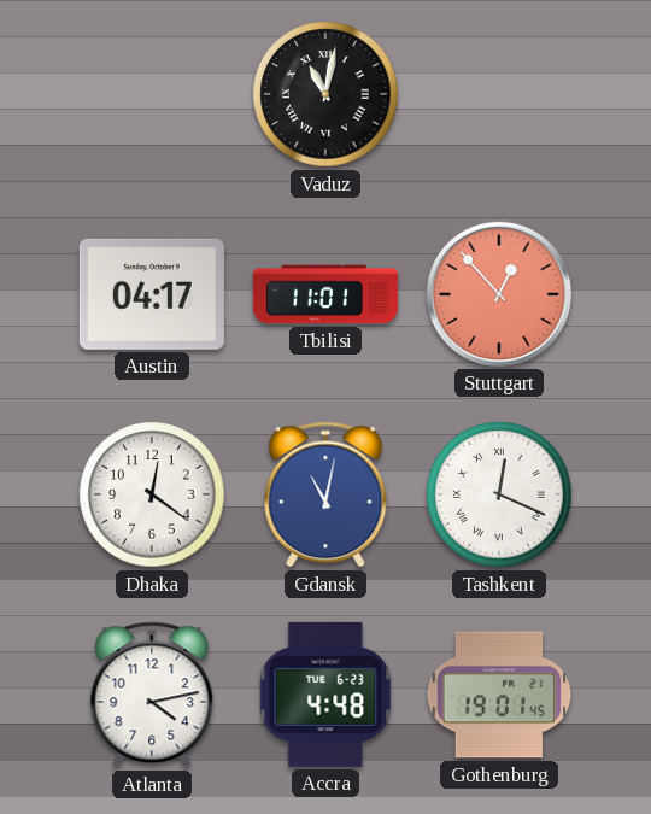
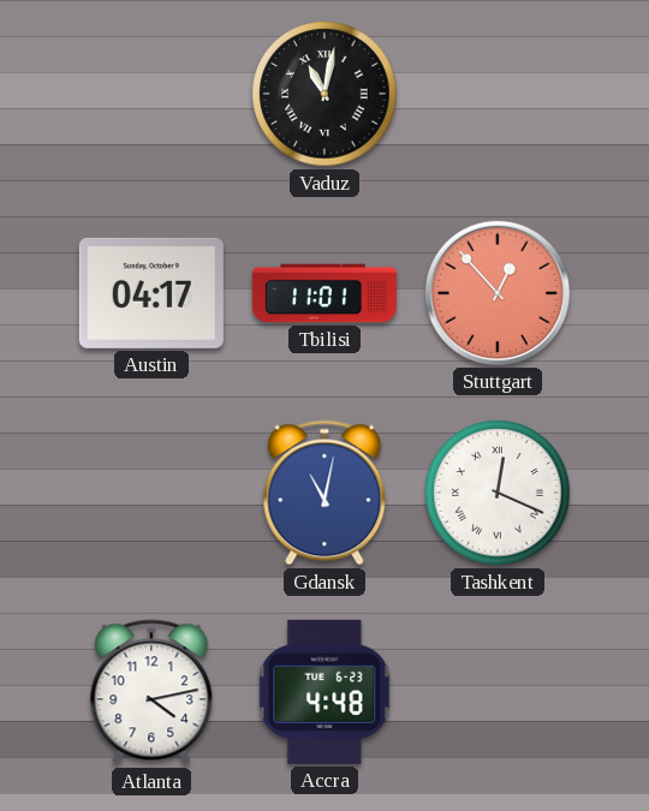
Dhaka: 12:21 -> none (152, 494)
Gothenburg: 19:01 -> none (499, 695)
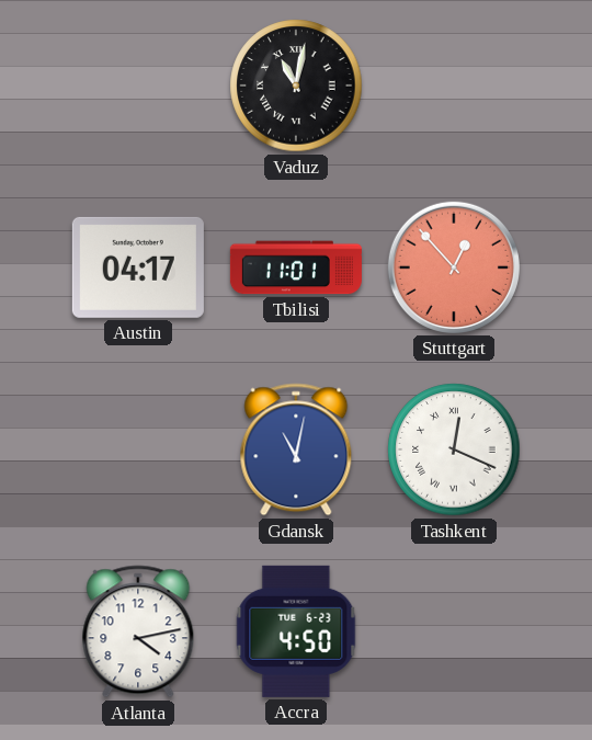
Accra: 4:48 -> 4:50 (296, 631)
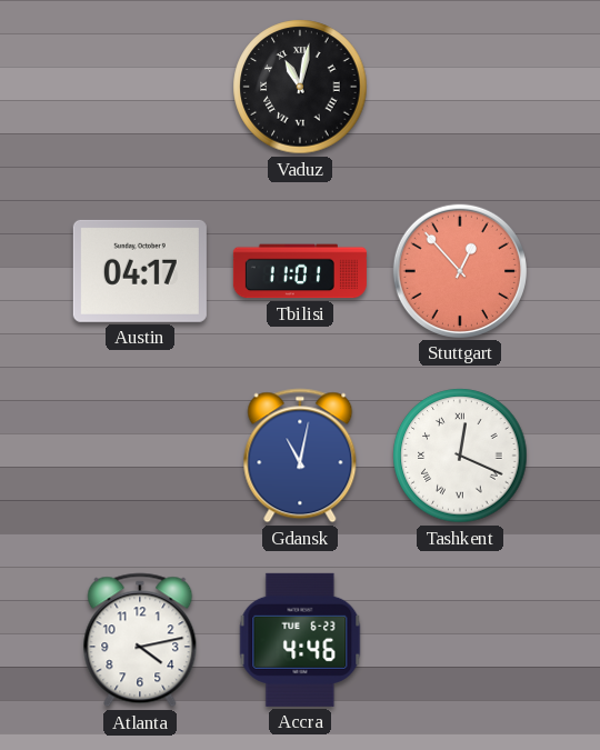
Accra: 4:50 -> 4:46 (300, 640)
